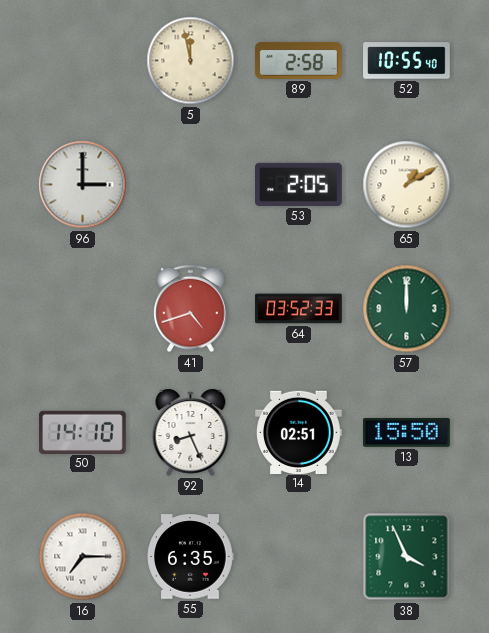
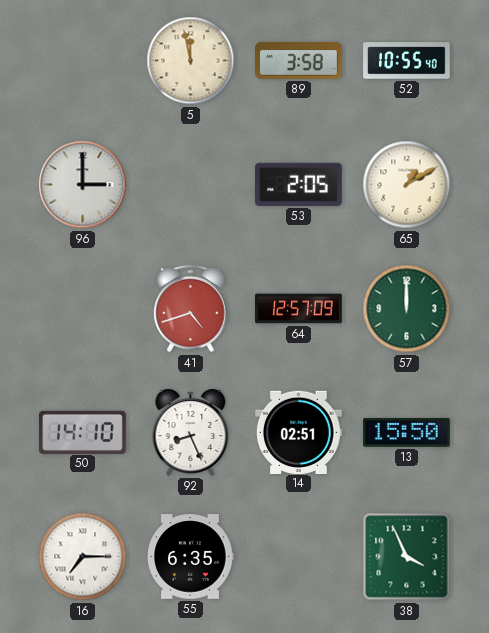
89: 2:58 -> 3:58 (299, 60)
64: 03:52 -> 12:57 (299, 309)
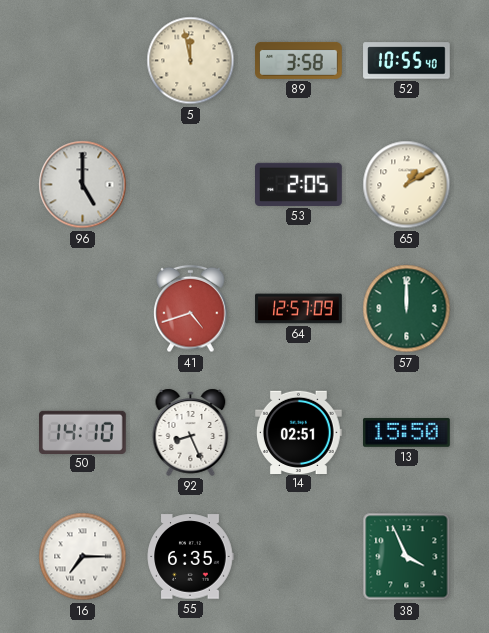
96: 3:00 -> 5:00 (83, 185)
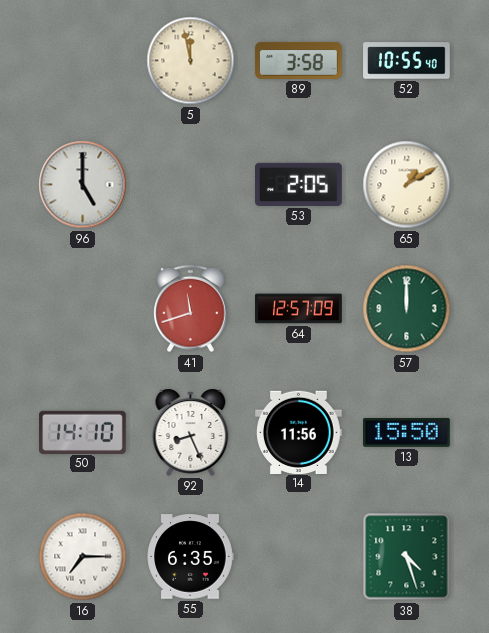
41: 4:42 -> 11:42 (191, 309)
14: 02:51 -> 11:56 (299, 432)
38: 3:56 -> 4:27 (407, 557)
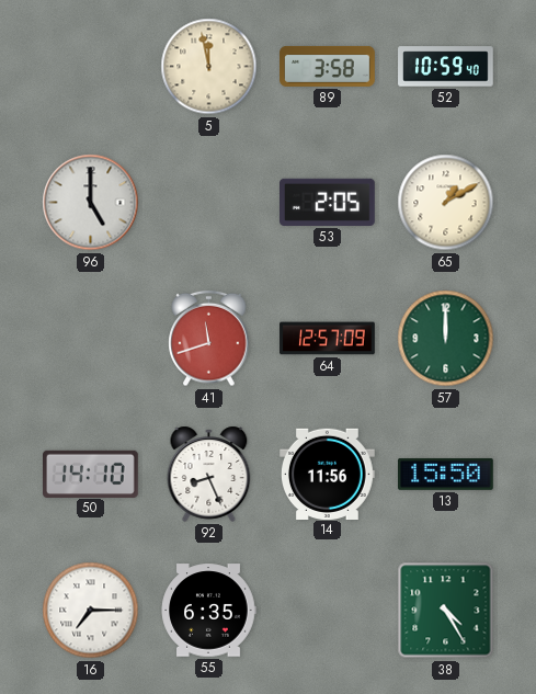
52: 10:55 -> 10:59 (446, 67)
38: 4:27 -> 4:25 (446, 611)
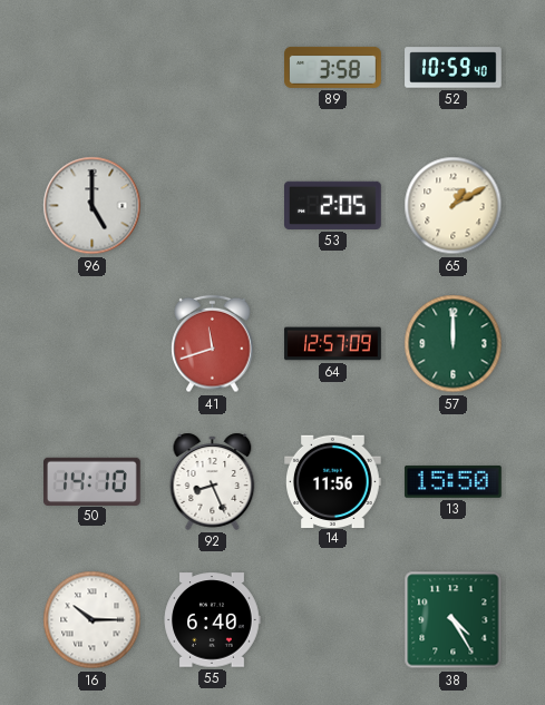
5: 11:58 -> none (209, 67)
16: 7:15 -> 10:15 (93, 620)
55: 6:35 -> 6:40 (212, 620)
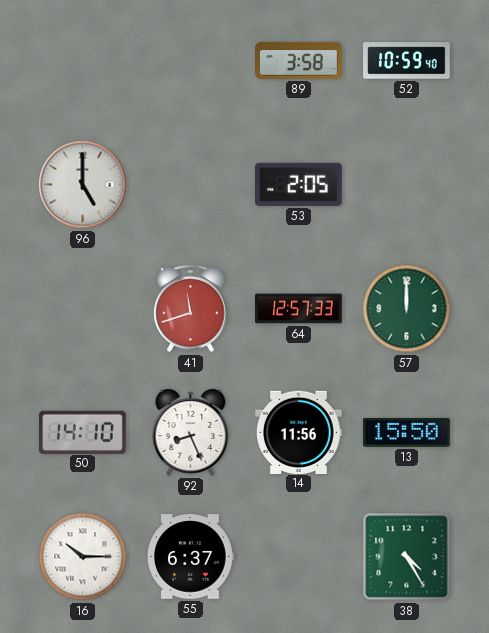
65: 1:10 -> none (454, 206)
64: 12:57:09 -> 12:57:33 (299, 309)
55: 6:40 -> 6:37 (190, 557)
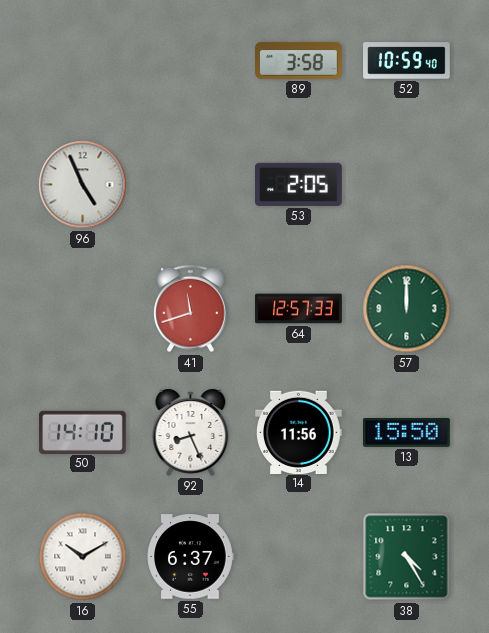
96: 5:00 -> 4:56 (83, 185)
16: 10:15 -> 10:10 (83, 557)
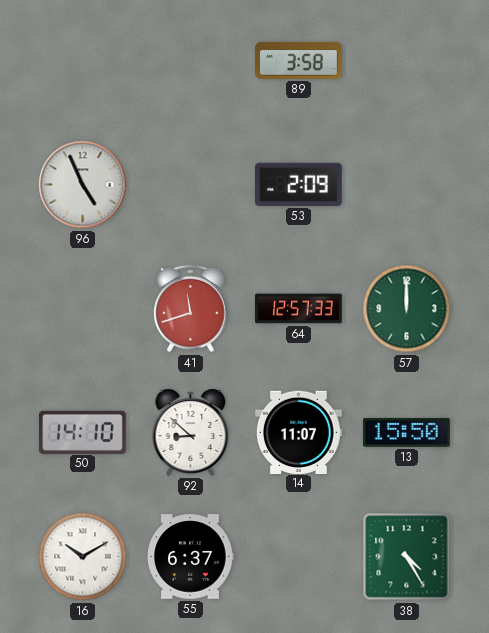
52: 10:59 -> none (407, 61)
53: 2:05 -> 2:09 (299, 184)
92: 8:26 -> 8:52 (191, 432)
14: 11:56 -> 11:07 (299, 432)
